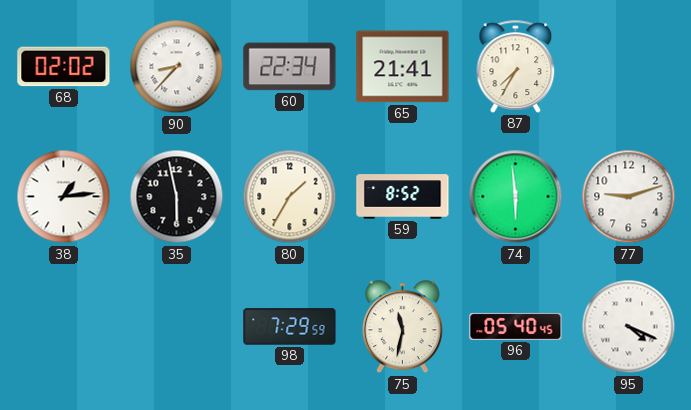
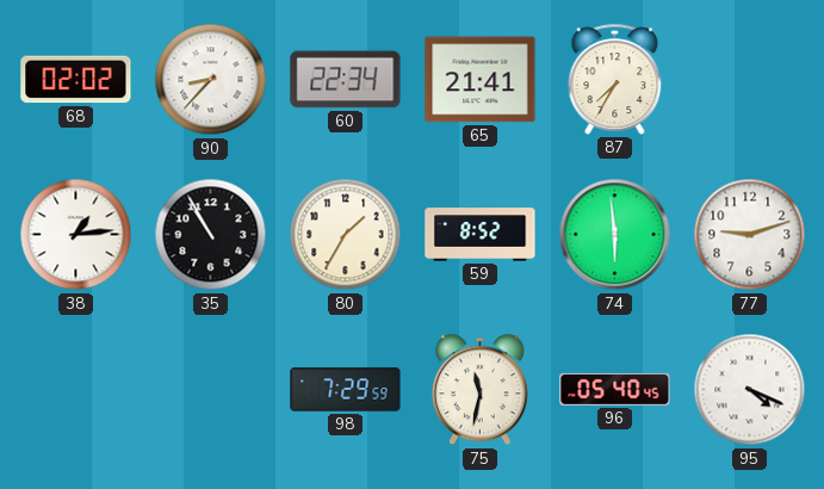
35: 5:58 -> 10:55 (211, 235)
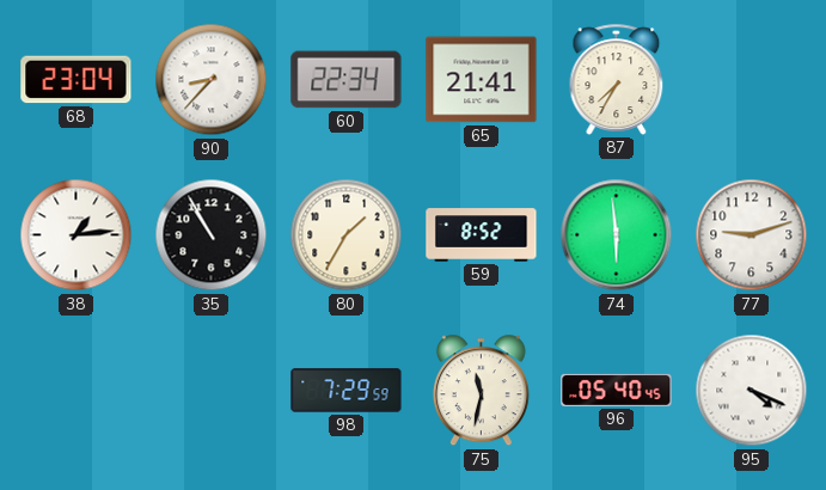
68: 02:02 -> 23:04 (77, 80)
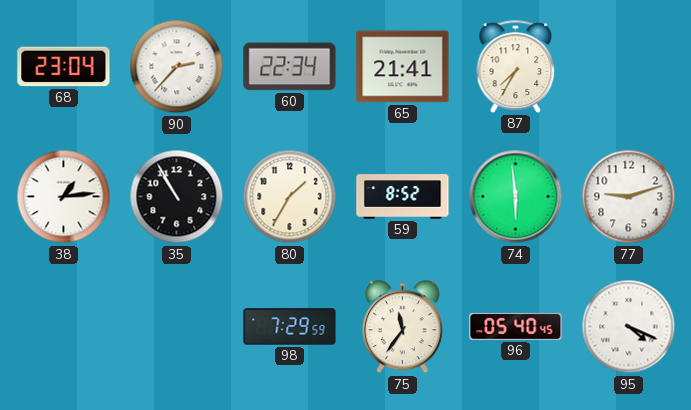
90: 8:37 -> 2:37 (177, 67)
75: 11:32 -> 11:36 (402, 327)
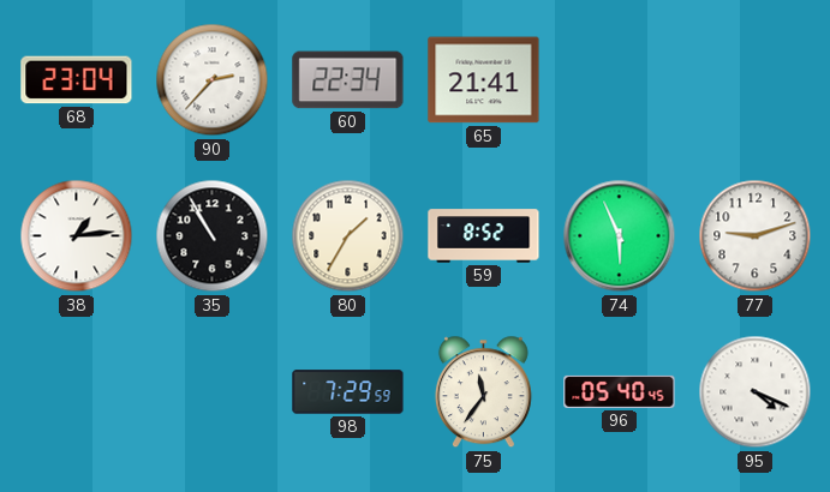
87: 7:35 -> none (516, 66)
74: 5:59 -> 5:56 (620, 236)
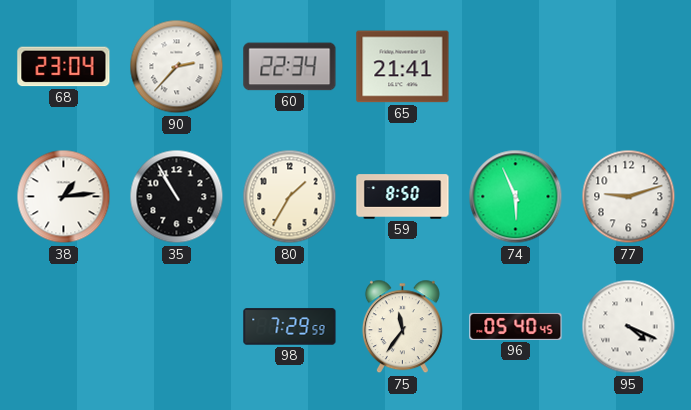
59: 8:52 -> 8:50 (403, 197)
